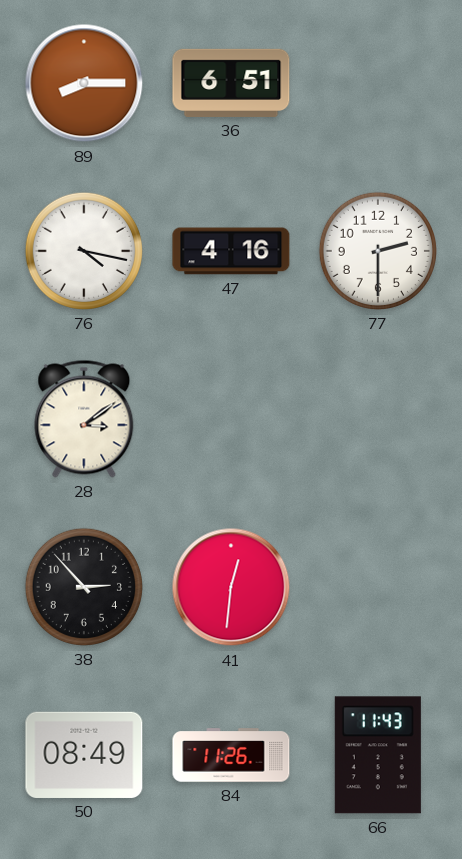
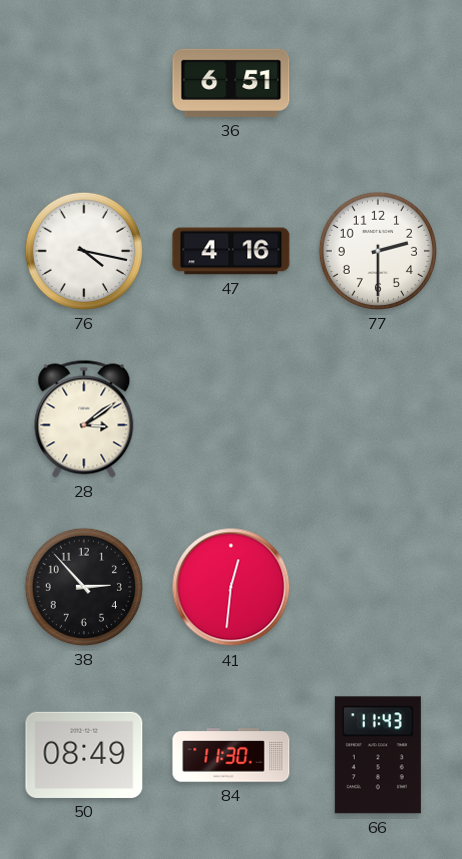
89: 8:15 -> none (84, 83)
84: 11:26 -> 11:30 (231, 755)
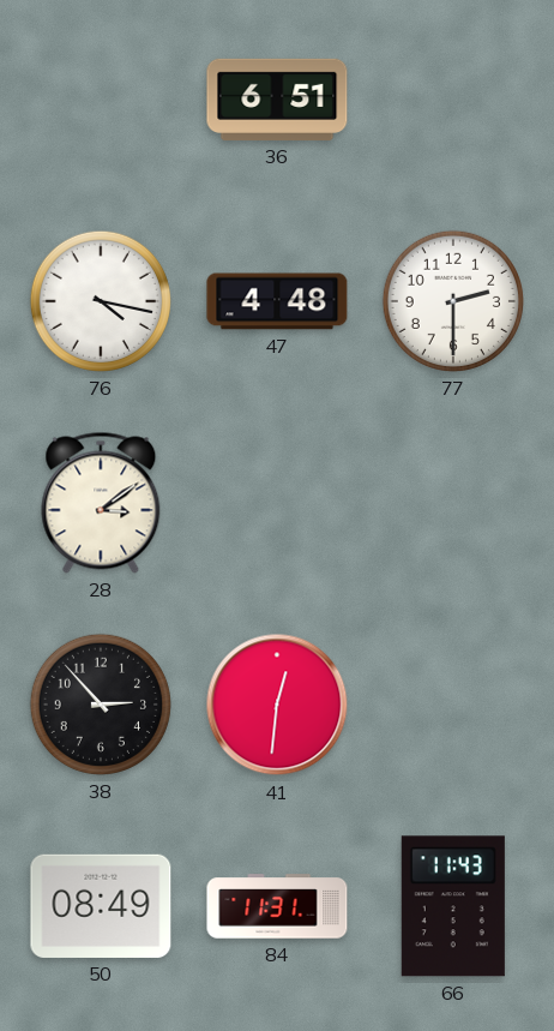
47: 4:16 -> 4:48 (277, 301)
84: 11:30 -> 11:31 (277, 906)
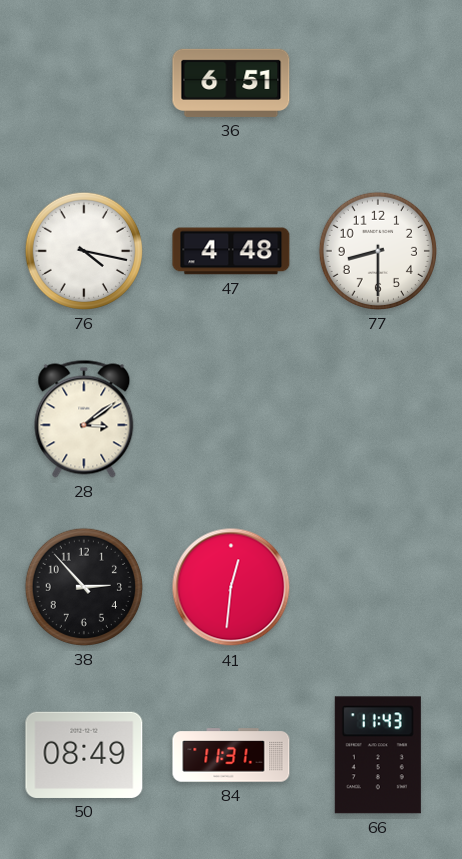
77: 2:30 -> 8:30 (378, 251)
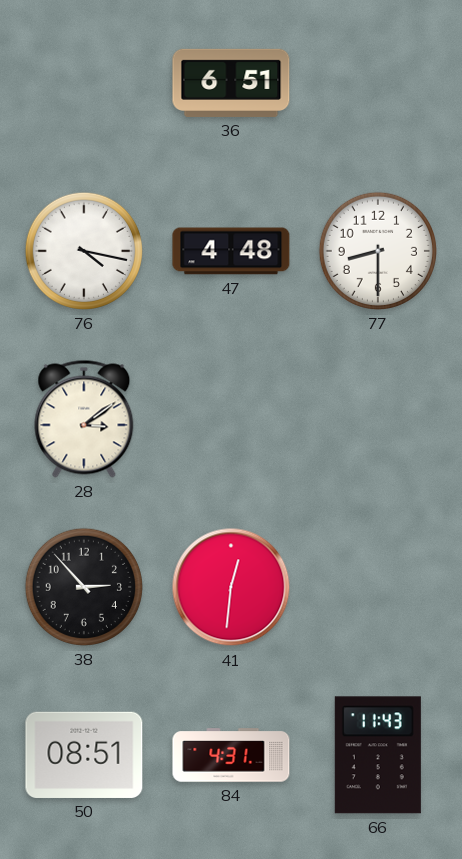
50: 08:49 -> 08:51 (84, 755)
84: 11:31 -> 4:31 (231, 755)
